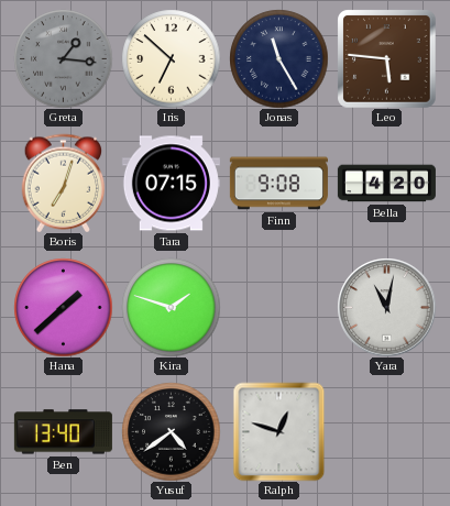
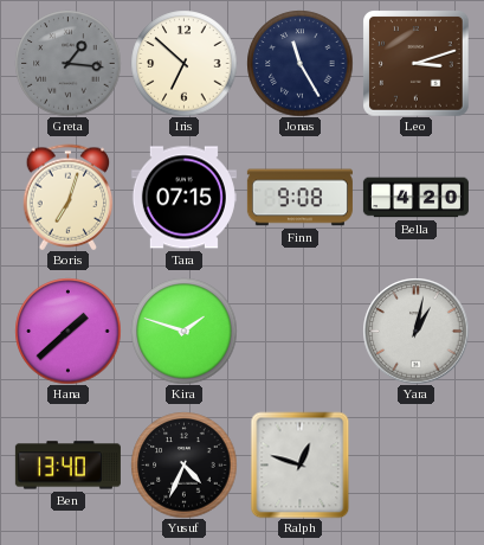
Leo: 5:46 -> 3:12 (415, 63)
Yara: 11:02 -> 1:02 (415, 331)
Yusuf: 4:39 -> 4:34 (183, 464)
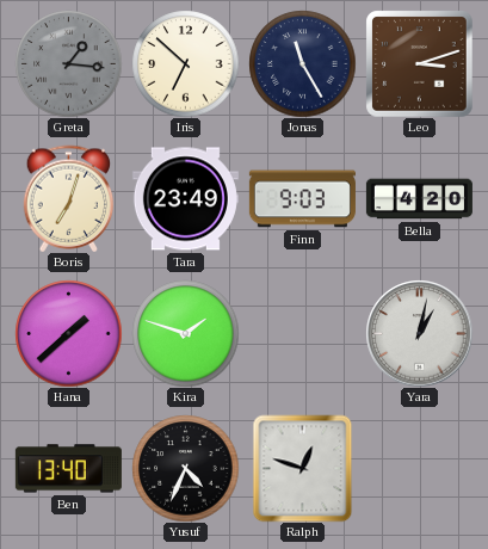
Tara: 07:15 -> 23:49 (185, 199)
Finn: 9:08 -> 9:03 (302, 199)
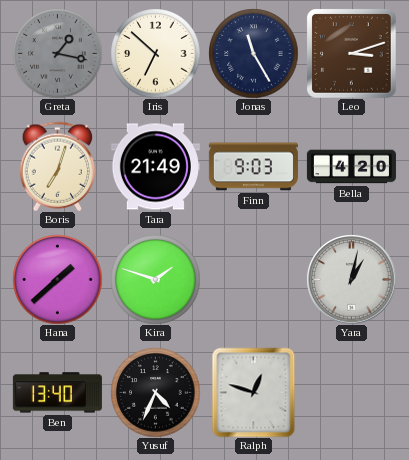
Greta: 1:16 -> 1:17 (57, 53)
Tara: 23:49 -> 21:49 (155, 167)
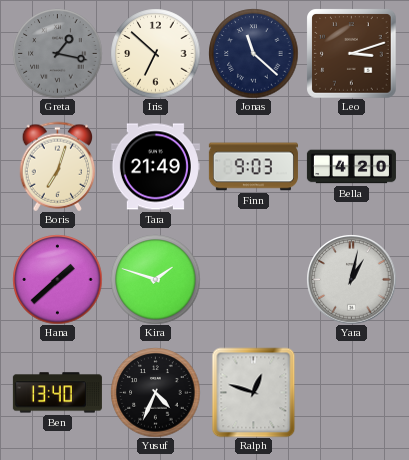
Jonas: 11:25 -> 11:22 (253, 53)
